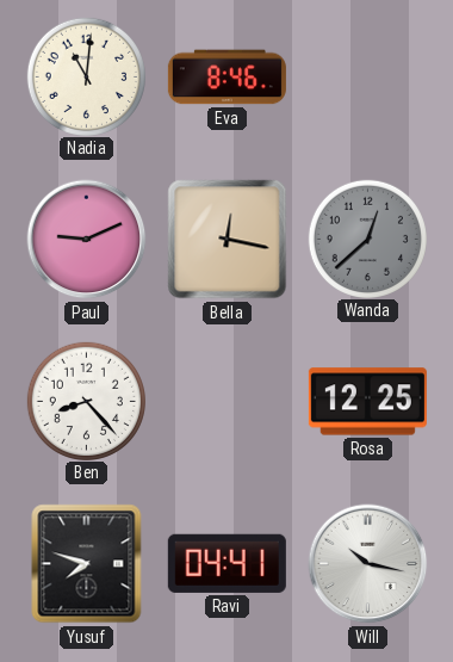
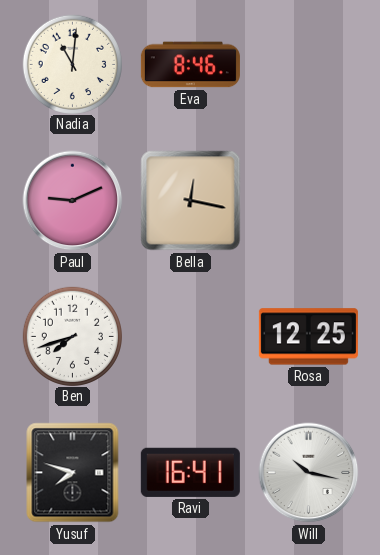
Wanda: 12:38 -> none (367, 239)
Ben: 8:23 -> 7:42 (72, 336)
Ravi: 04:41 -> 16:41 (190, 472)
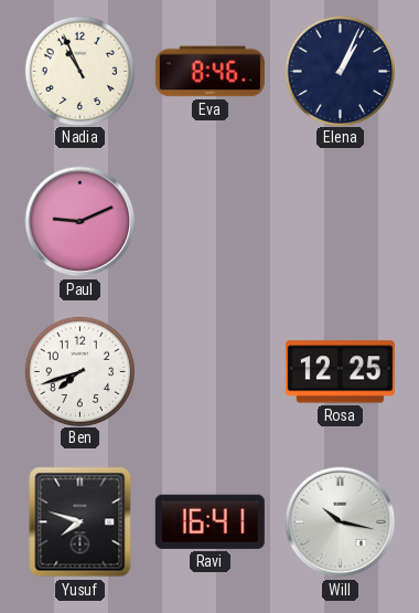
Nadia: 11:01 -> 10:56 (79, 71)
Elena: none -> 1:04 (340, 71)
Bella: 12:17 -> none (191, 201)
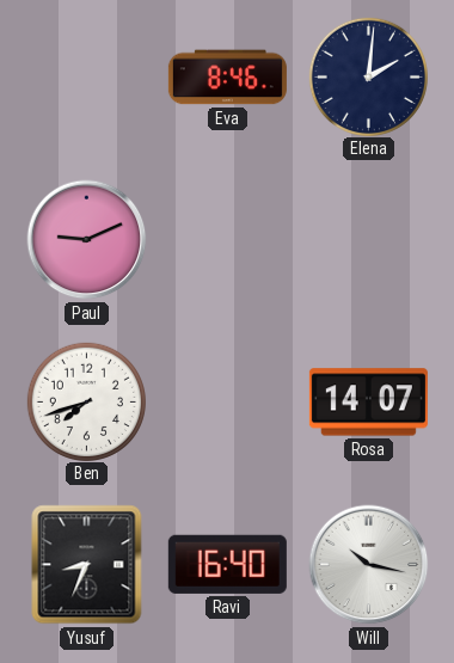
Nadia: 10:56 -> none (79, 71)
Elena: 1:04 -> 2:01 (368, 76)
Rosa: 12:25 -> 14:07 (368, 403)
Yusuf: 7:48 -> 8:34 (87, 565)
Ravi: 16:41 -> 16:40 (227, 564)
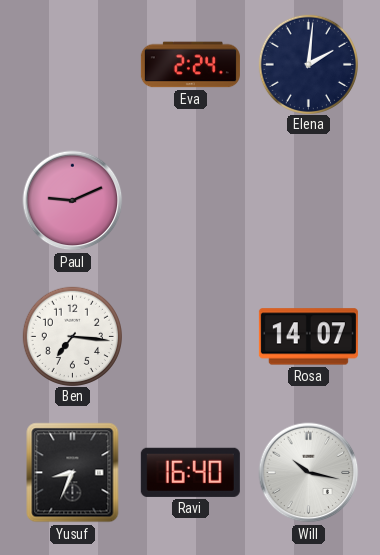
Eva: 8:46 -> 2:24 (190, 65)
Ben: 7:42 -> 7:16 (72, 336)
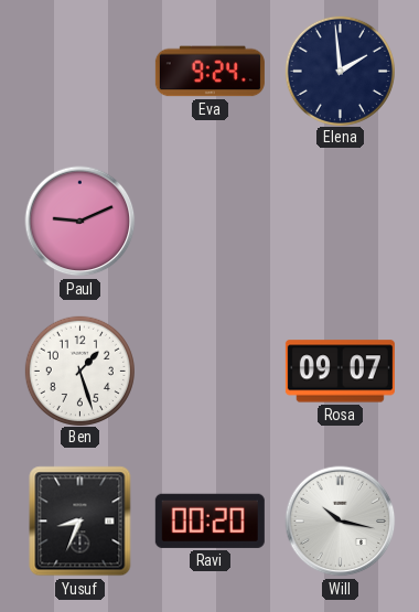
Eva: 2:24 -> 9:24 (209, 72)
Elena: 2:01 -> 1:59 (340, 71)
Ben: 7:16 -> 1:27 (79, 371)
Rosa: 14:07 -> 09:07 (340, 372)
Ravi: 16:40 -> 00:20 (209, 520)
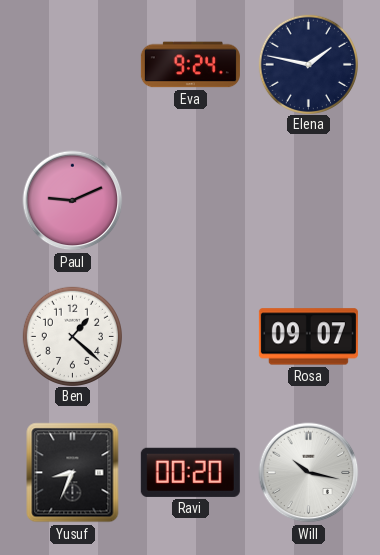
Elena: 1:59 -> 1:47 (308, 64)
Ben: 1:27 -> 1:22 (72, 336)
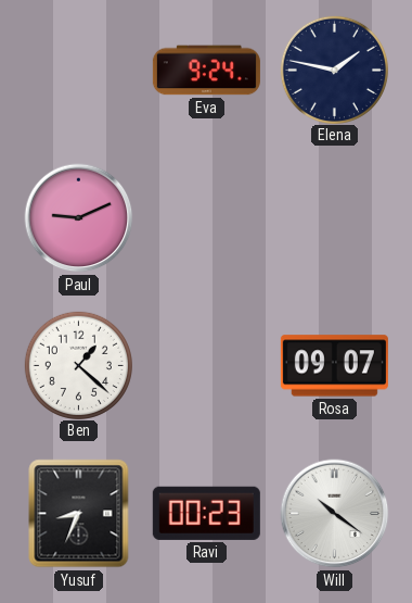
Ravi: 00:20 -> 00:23 (206, 513)
Will: 10:17 -> 10:21 (335, 514)
